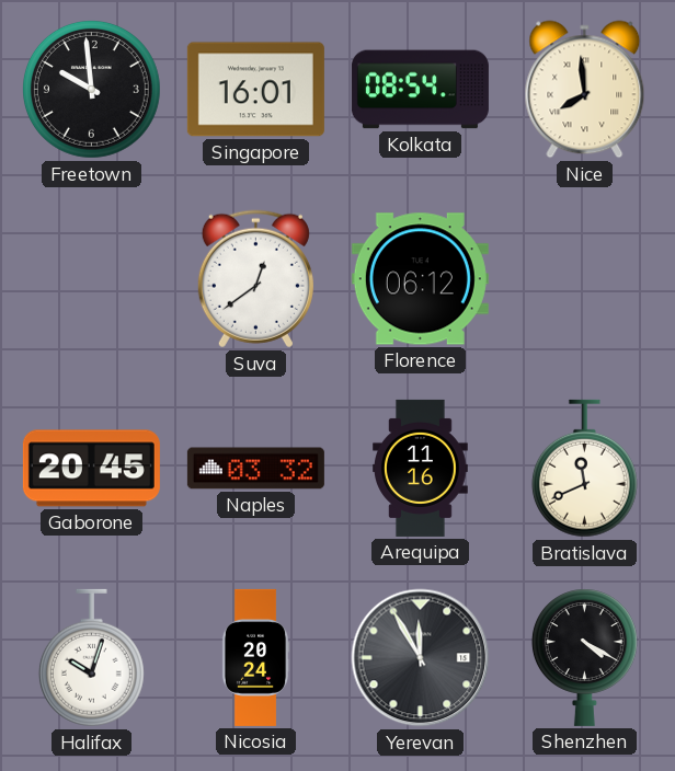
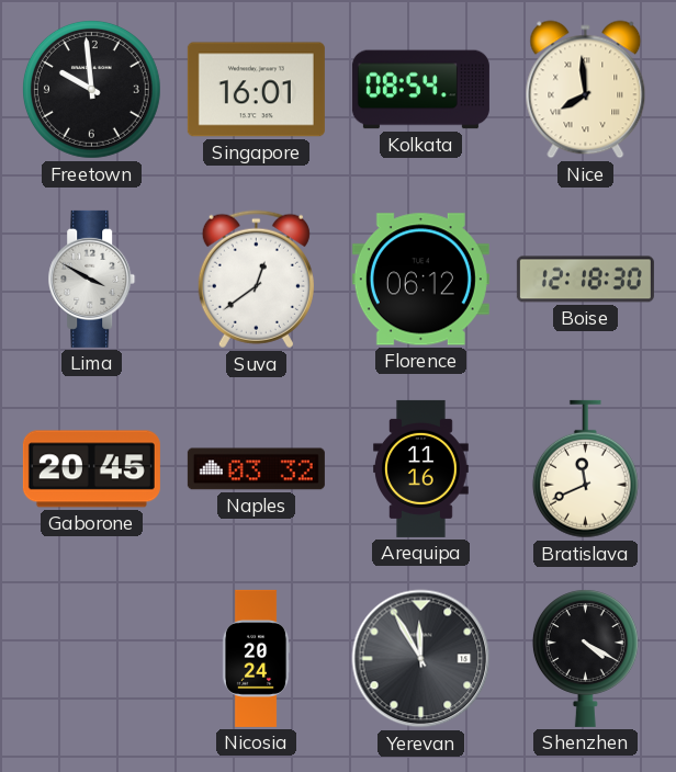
Lima: none -> 3:50 (92, 279)
Boise: none -> 12:18 (585, 280)
Halifax: 10:03 -> none (91, 658)
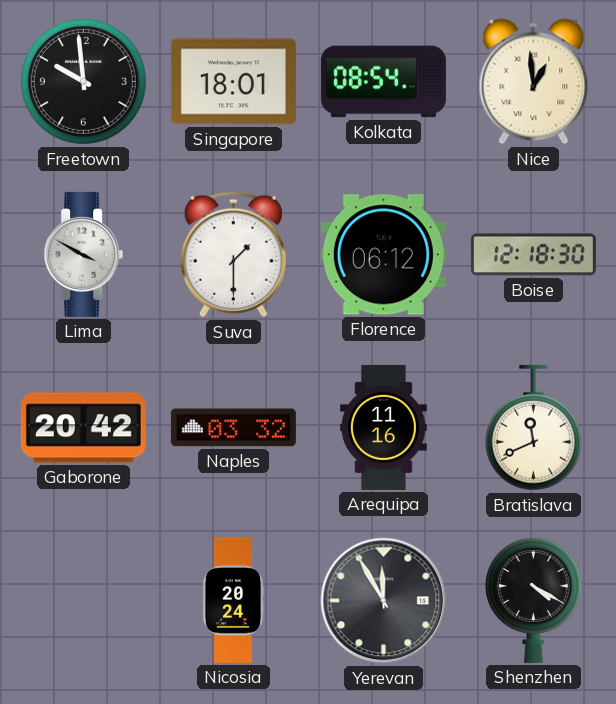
Singapore: 16:01 -> 18:01 (233, 82)
Nice: 7:59 -> 12:59 (534, 82)
Suva: 12:39 -> 1:30 (233, 255)
Gaborone: 20:45 -> 20:42 (83, 428)
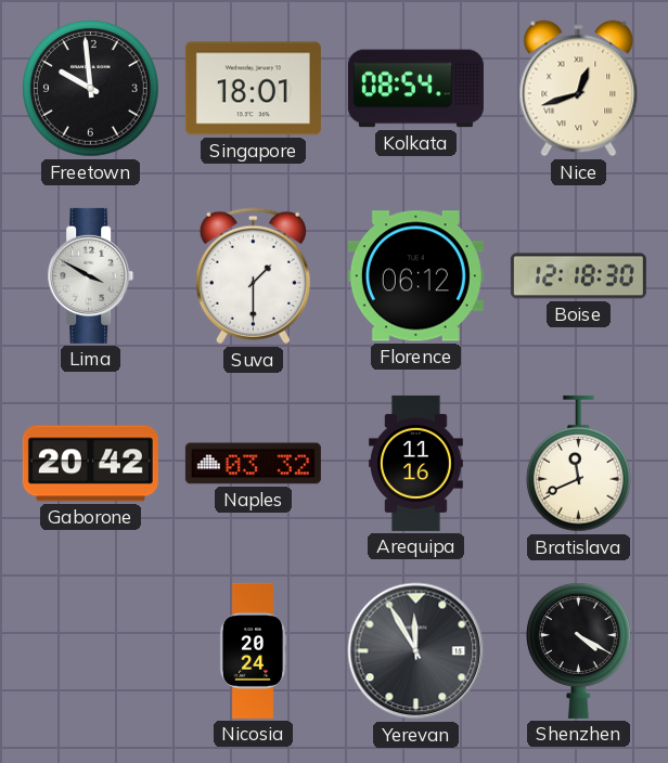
Nice: 12:59 -> 12:42 (579, 89)
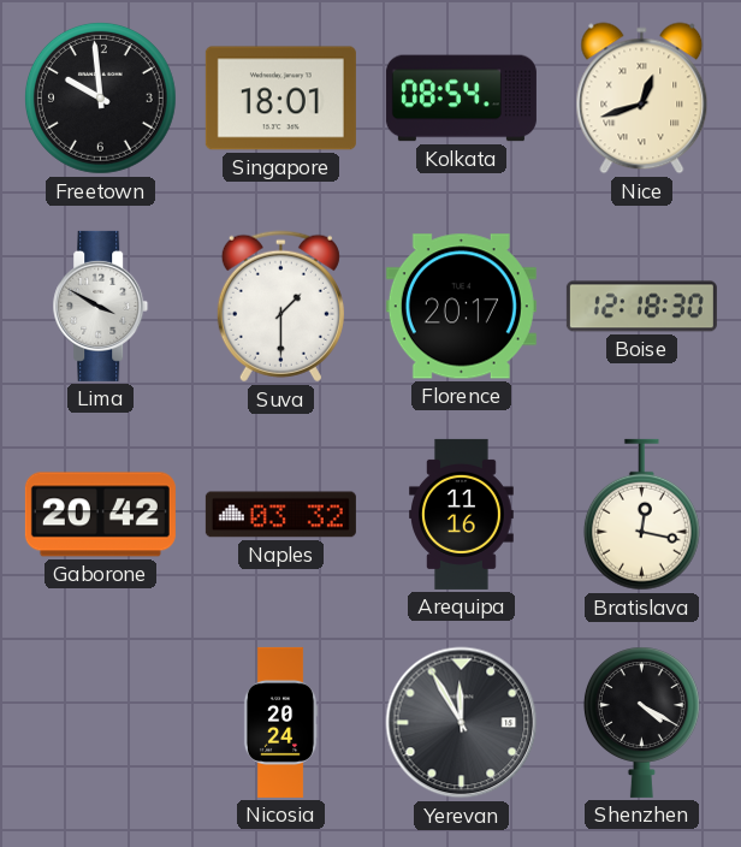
Florence: 06:12 -> 20:17 (461, 307)
Bratislava: 11:41 -> 12:17 (641, 515)
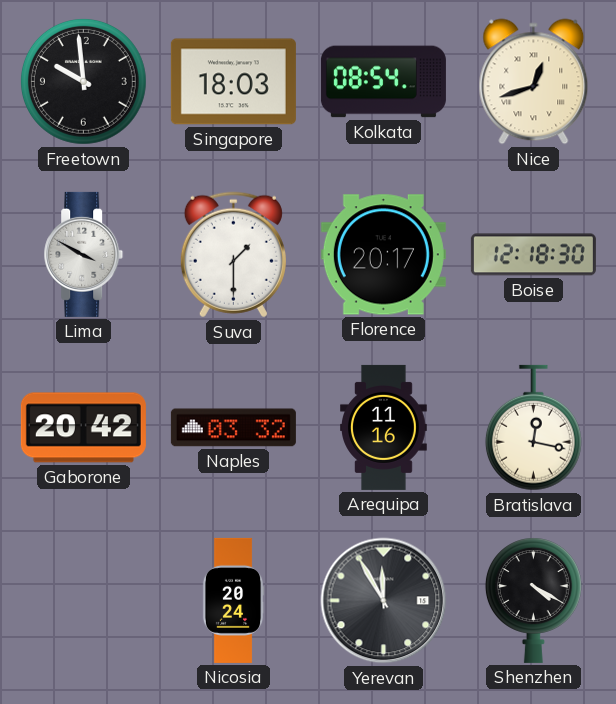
Singapore: 18:01 -> 18:03 (233, 82)
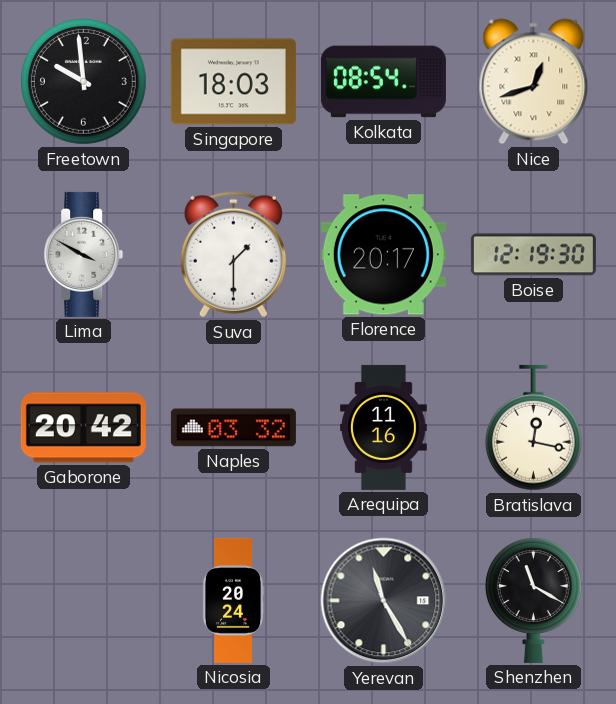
Boise: 12:18 -> 12:19 (533, 255)
Yerevan: 11:55 -> 11:25 (384, 601)
Shenzhen: 4:20 -> 11:20 (533, 600)
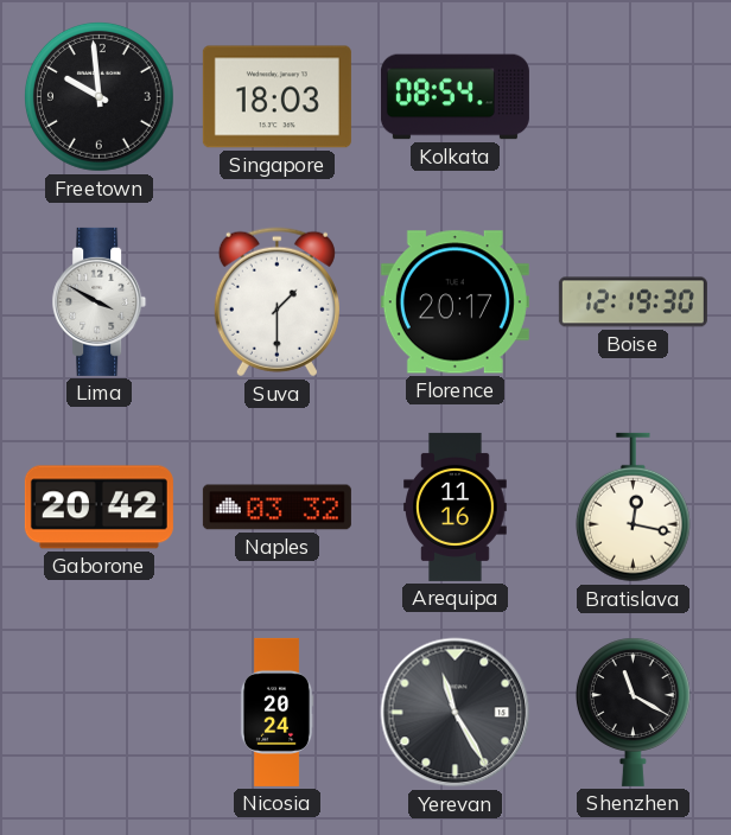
Nice: 12:42 -> none (534, 82)
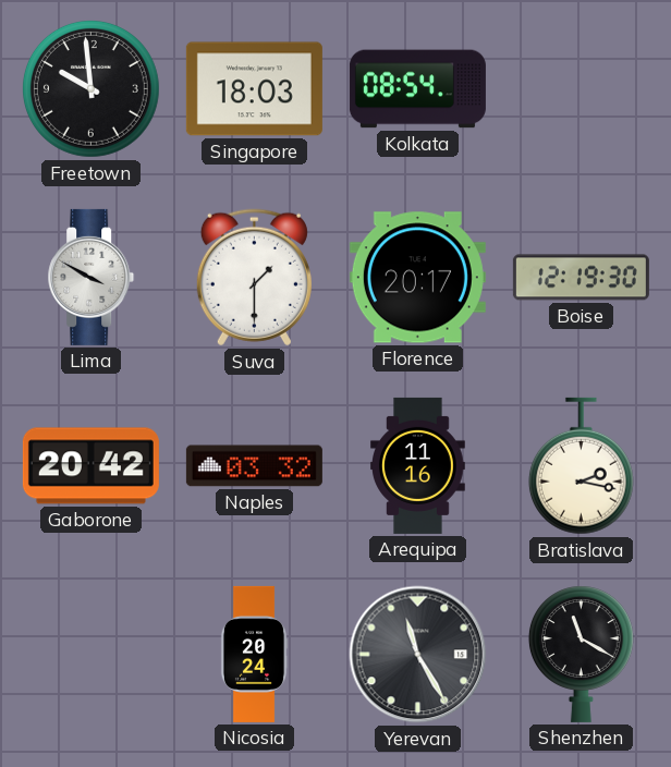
Bratislava: 12:17 -> 2:17 (581, 466)
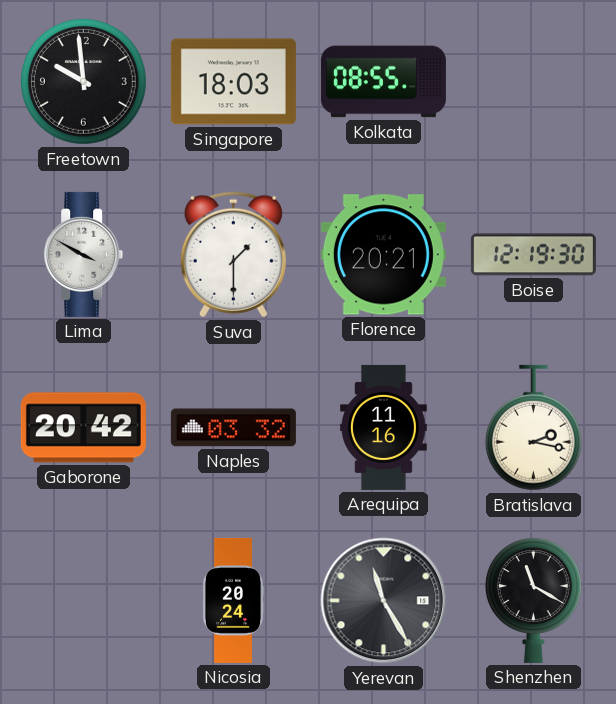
Kolkata: 08:54 -> 08:55 (383, 82)
Florence: 20:17 -> 20:21 (383, 255)
